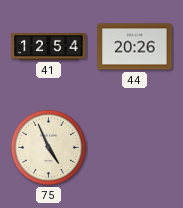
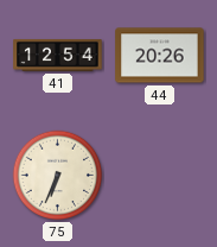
75: 4:56 -> 6:34 (58, 176)
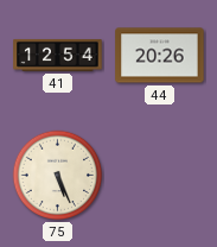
75: 6:34 -> 5:26 (58, 176)
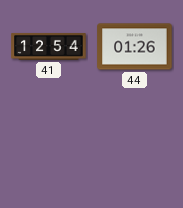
44: 20:26 -> 01:26 (135, 47)
75: 5:26 -> none (58, 176)
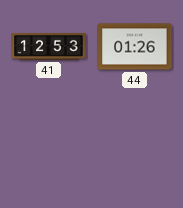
41: 12:54 -> 12:53 (49, 46)
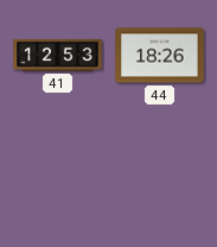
44: 01:26 -> 18:26 (160, 56)
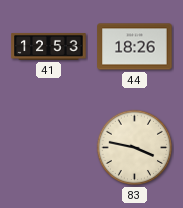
83: none -> 3:47 (135, 148)
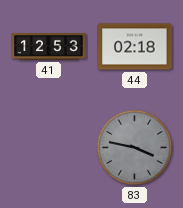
44: 18:26 -> 02:18 (135, 47)
83 dial: cream -> grey (135, 148)
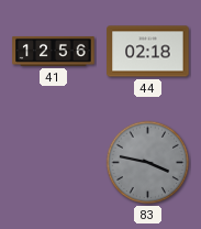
41: 12:53 -> 12:56 (54, 51)
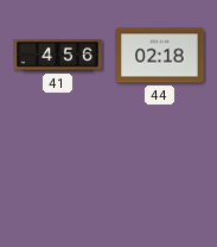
41: 12:56 -> 4:56 (58, 55)
83: 3:47 -> none (148, 163)
